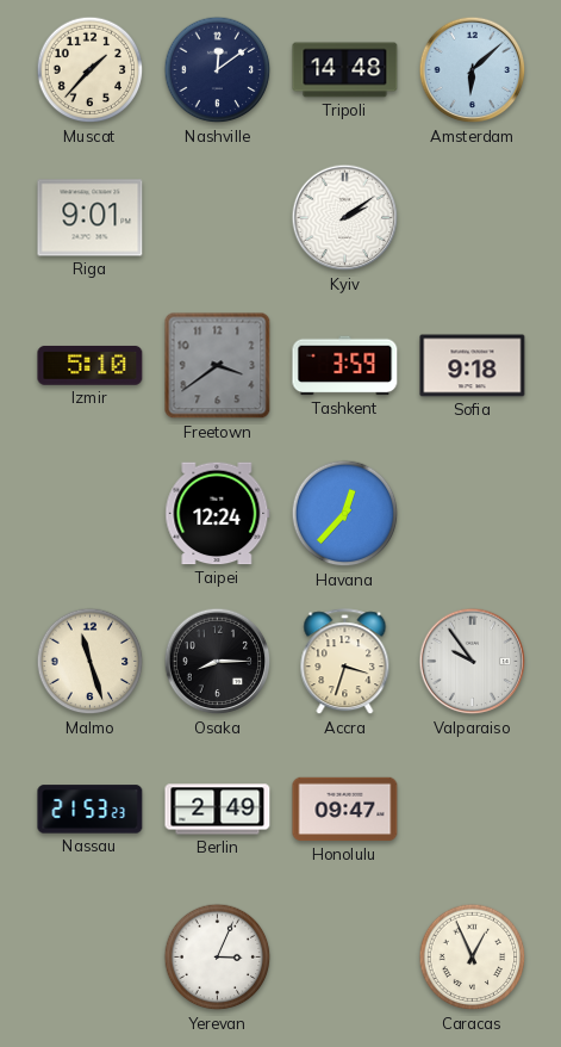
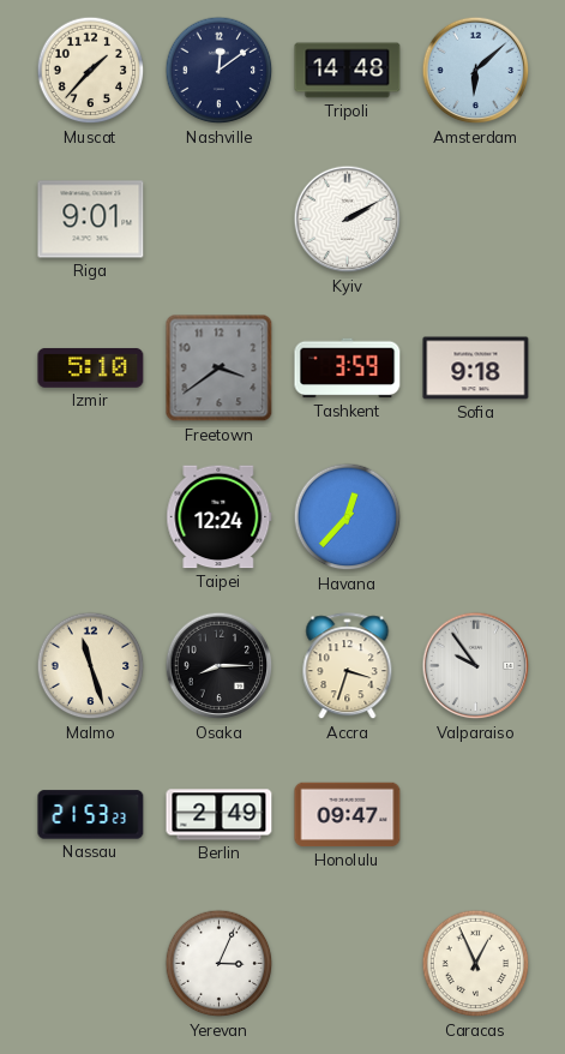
Kyiv: 2:09 -> 2:10 (348, 220)
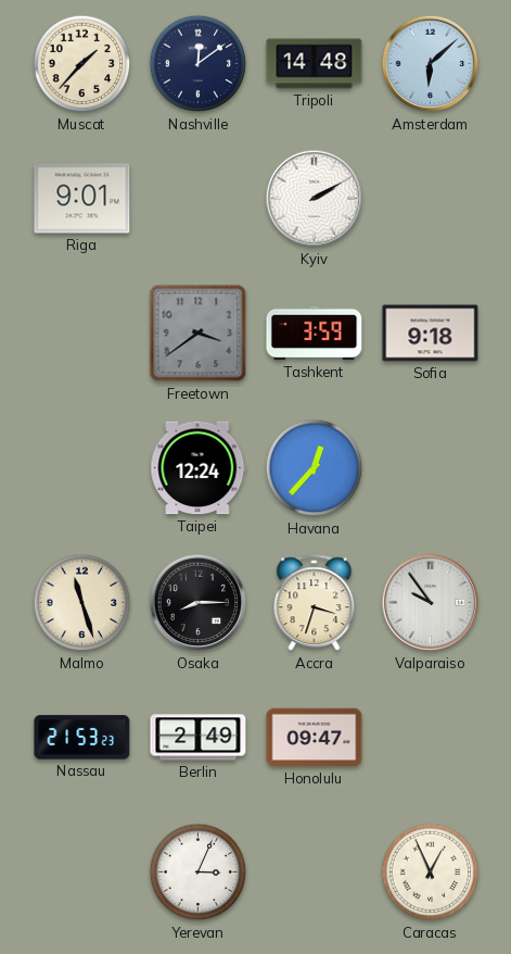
Izmir: 5:10 -> none (91, 369)
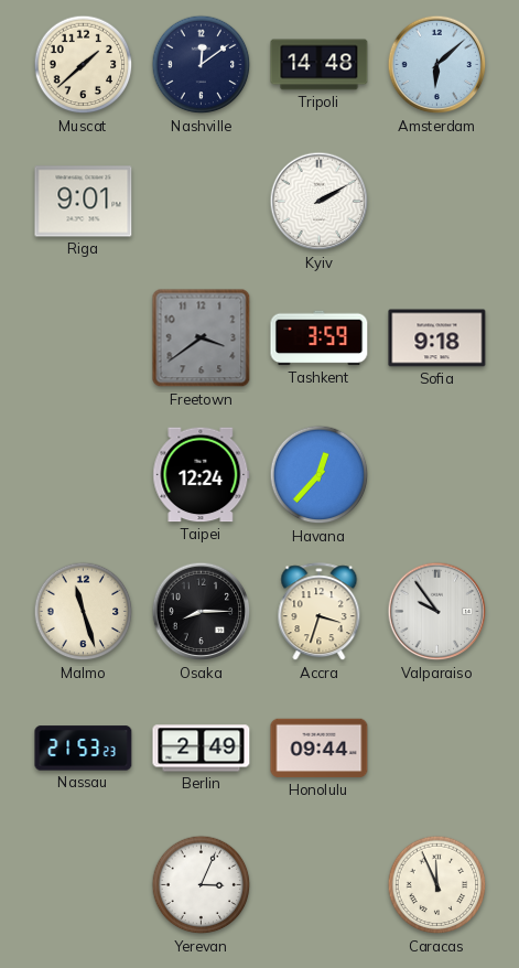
Muscat: 1:37 -> 1:38 (84, 65)
Honolulu: 09:47 -> 09:44 (320, 749)
Caracas: 12:56 -> 11:56 (437, 885)
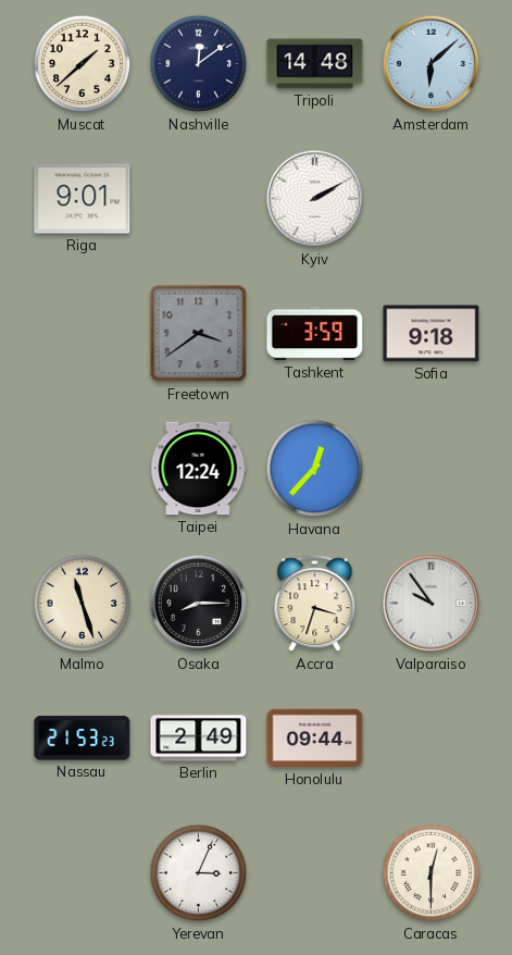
Caracas: 11:56 -> 12:30 (432, 873)
